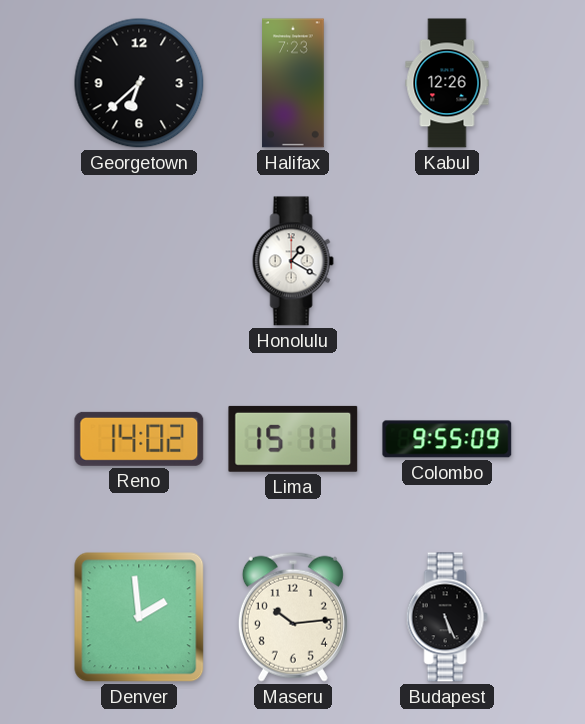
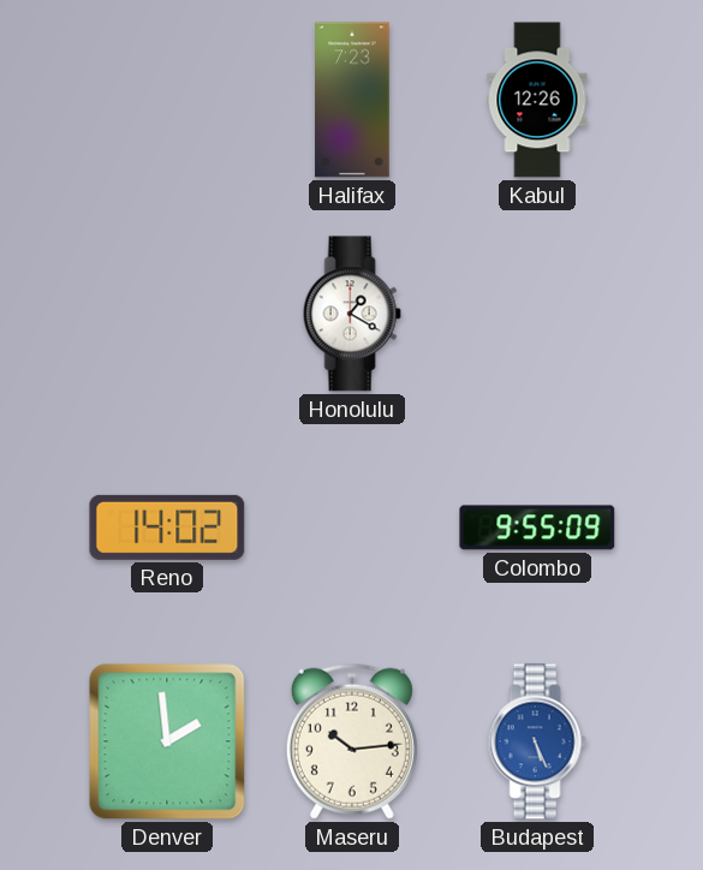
Georgetown: 6:38 -> none (139, 83)
Lima: 15:11 -> none (293, 439)
Budapest dial: black -> blue (537, 741)
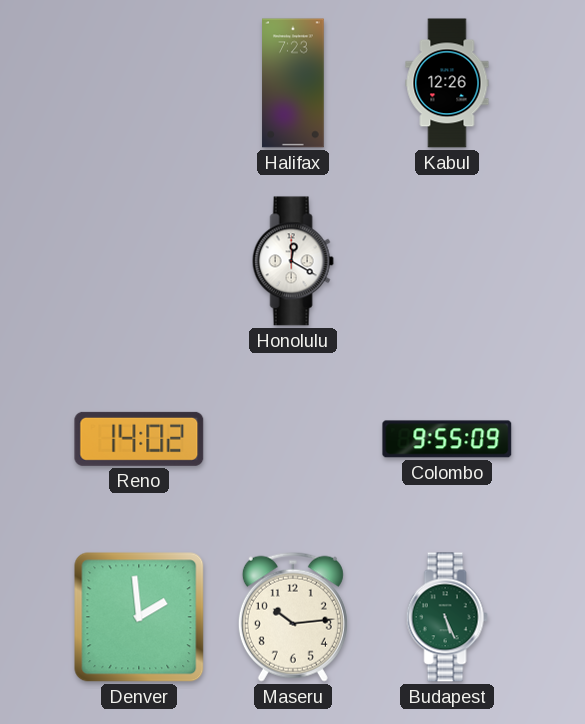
Honolulu: 1:20 -> 12:20 (293, 261)
Budapest dial: blue -> green (447, 617)
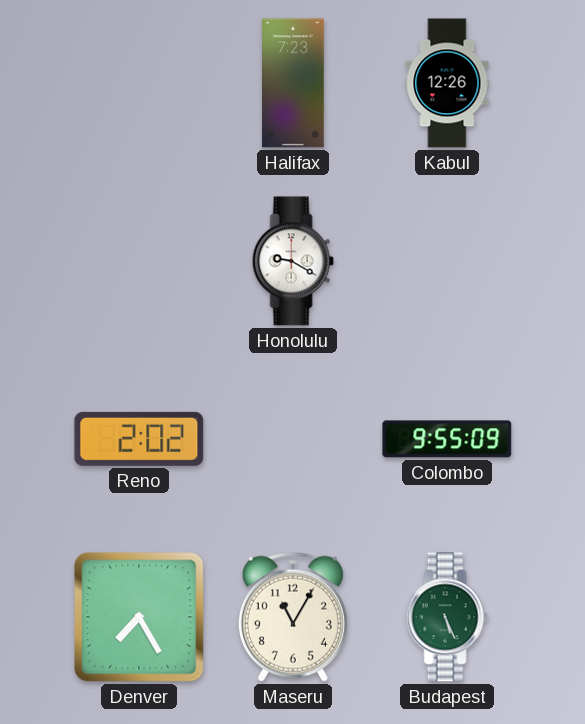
Honolulu: 12:20 -> 9:20 (293, 261)
Reno: 14:02 -> 2:02 (139, 439)
Denver: 1:59 -> 7:25 (139, 617)
Maseru: 10:14 -> 11:05 (293, 617)
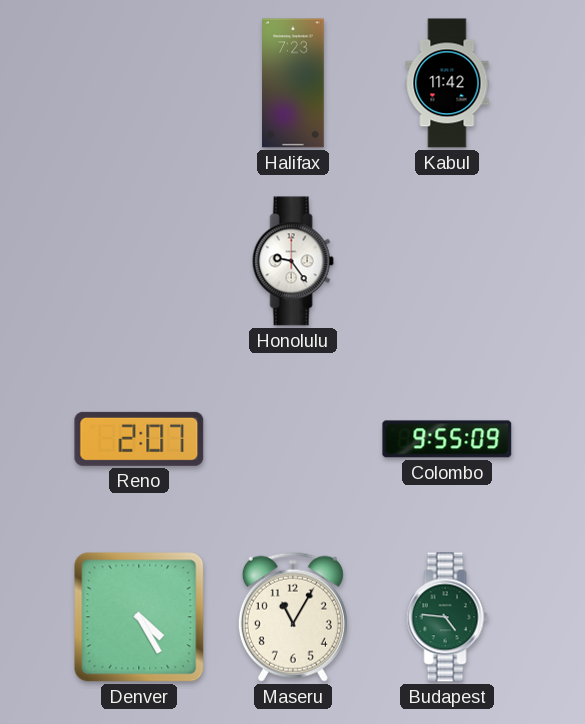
Kabul: 12:26 -> 11:42 (447, 83)
Honolulu: 9:20 -> 9:24 (293, 261)
Reno: 2:02 -> 2:07 (139, 439)
Denver: 7:25 -> 4:25 (139, 617)
Budapest: 5:26 -> 4:46 (447, 617)
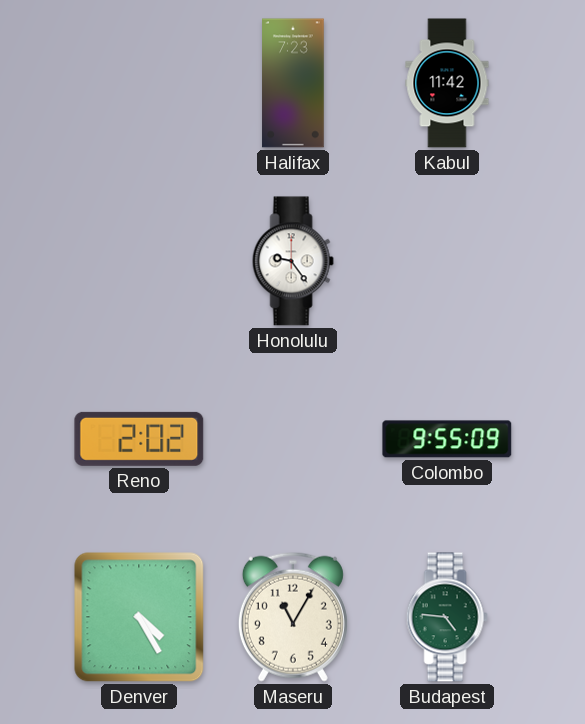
Reno: 2:07 -> 2:02 (139, 439)
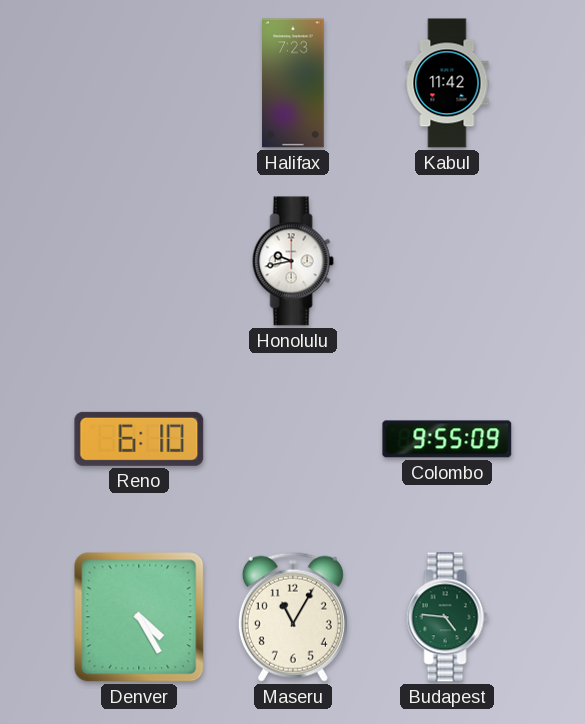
Honolulu: 9:24 -> 9:43 (293, 261)
Reno: 2:02 -> 6:10 (139, 439)
